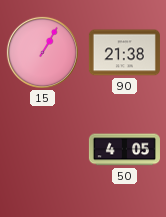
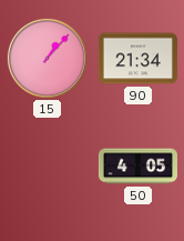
15: 1:05 -> 1:07 (47, 58)
90: 21:38 -> 21:34 (137, 59)
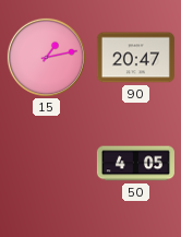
15: 1:07 -> 1:13 (46, 57)
90: 21:34 -> 20:47 (135, 58)
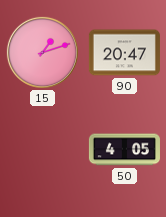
15: 1:13 -> 1:12 (42, 52)
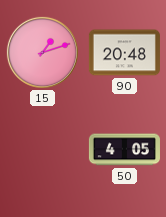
90: 20:47 -> 20:48 (124, 53)
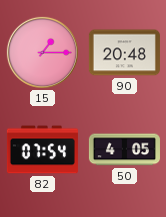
15: 1:12 -> 1:15 (42, 52)
82: none -> 07:54 (42, 150)
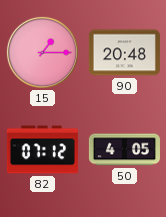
82: 07:54 -> 07:12 (42, 150)
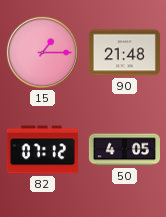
90: 20:48 -> 21:48 (124, 53)
